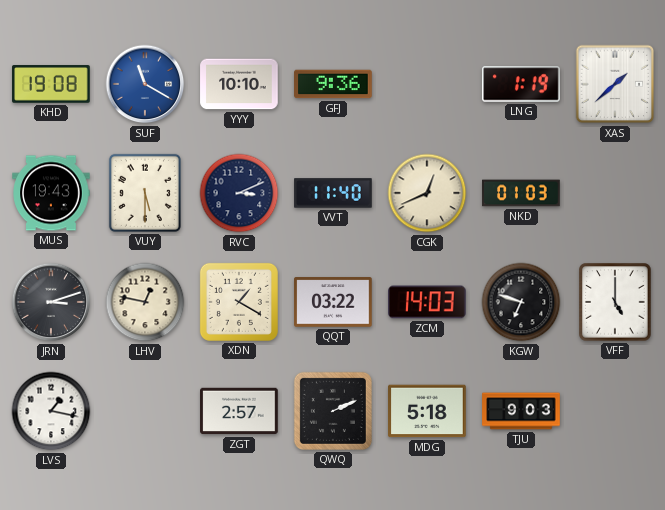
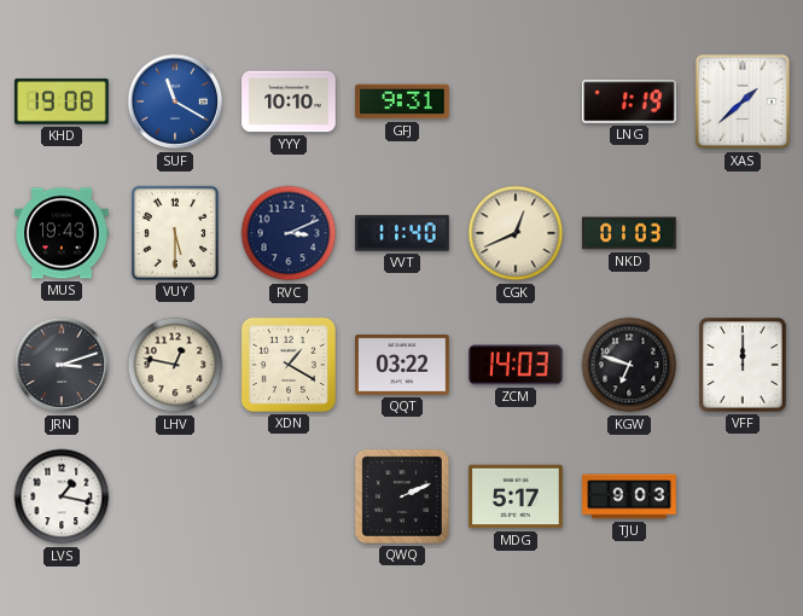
GFJ: 9:36 -> 9:31 (402, 101)
VFF: 5:00 -> 12:00 (743, 365)
ZGT: 2:57 -> none (239, 411)
MDG: 5:18 -> 5:17 (516, 496)
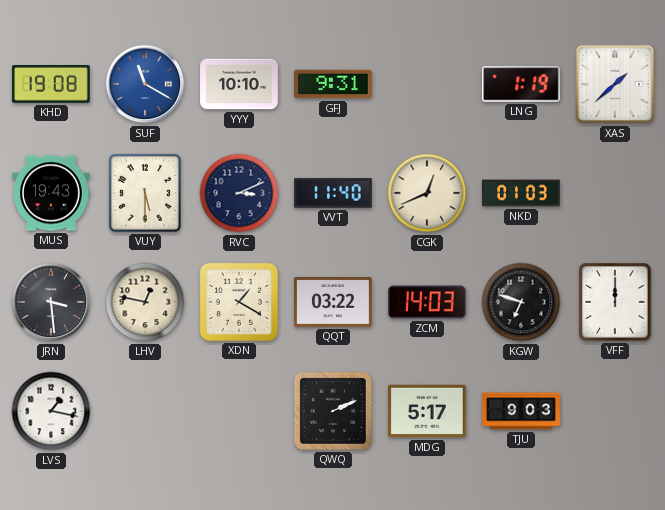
JRN: 3:12 -> 3:29 (51, 302)
